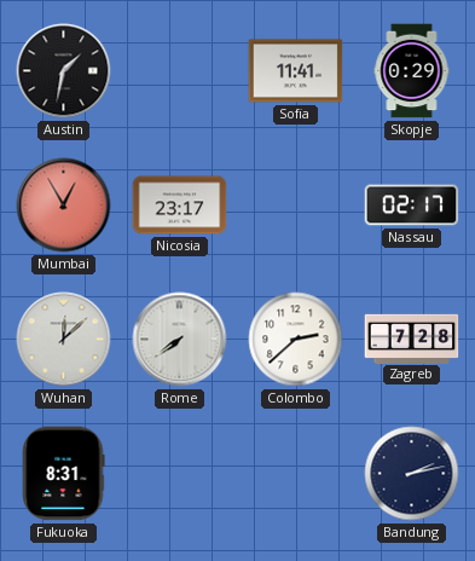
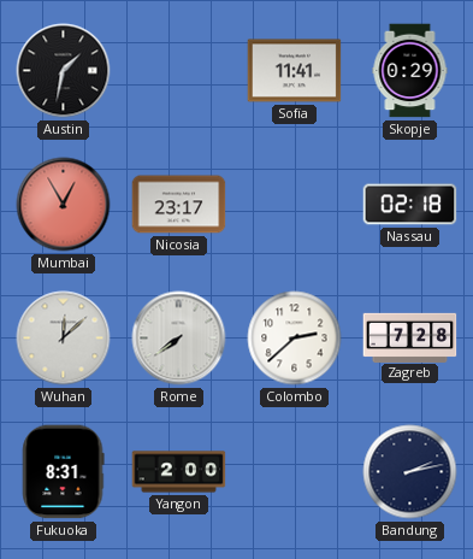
Nassau: 02:17 -> 02:18 (410, 205)
Yangon: none -> 2:00 (179, 472)
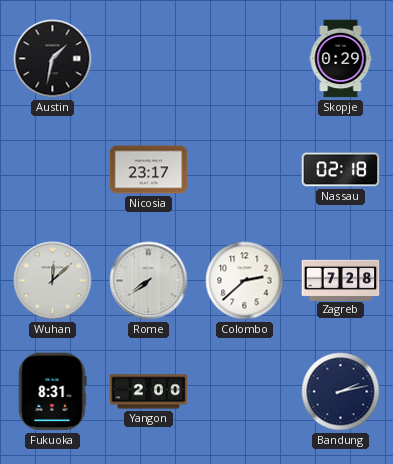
Sofia: 11:41 -> none (295, 71)
Mumbai: 12:55 -> none (64, 205)
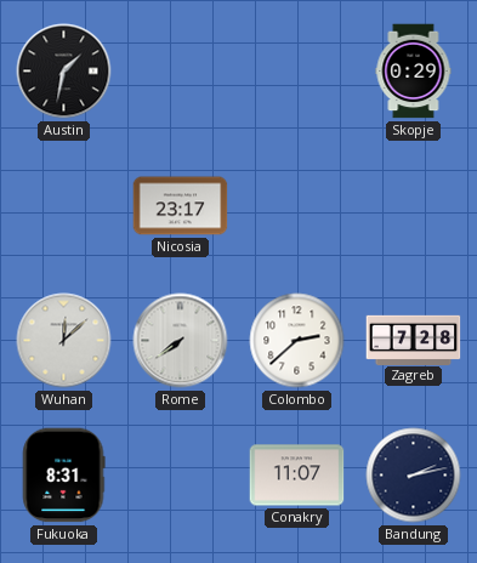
Nassau: 02:18 -> none (341, 170)
Yangon: 2:00 -> none (149, 392)
Conakry: none -> 11:07 (297, 476)
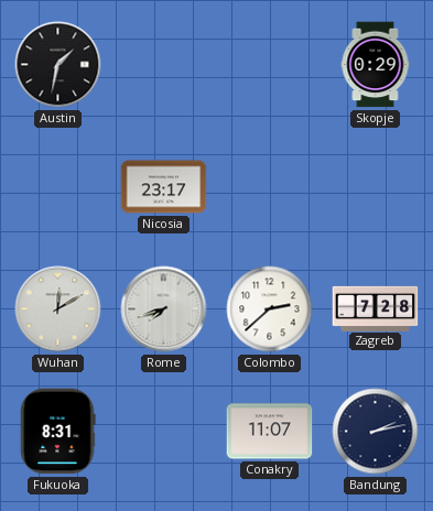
Wuhan: 12:08 -> 12:10 (58, 309)
Rome: 7:39 -> 7:42 (164, 309)
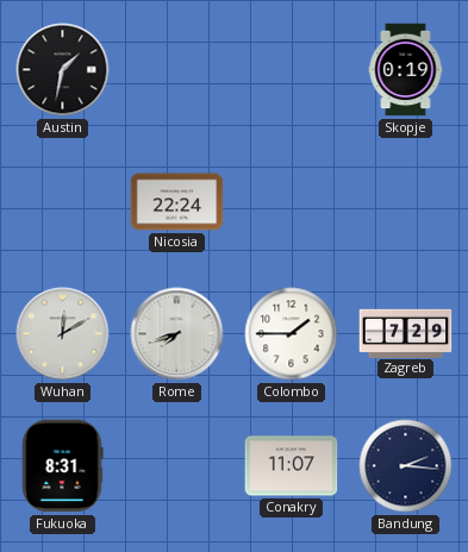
Skopje: 0:29 -> 0:19 (406, 70)
Nicosia: 23:17 -> 22:24 (177, 202)
Colombo: 2:38 -> 1:45 (292, 334)
Zagreb: 7:28 -> 7:29 (406, 333)
Bandung: 2:13 -> 2:16 (406, 466)
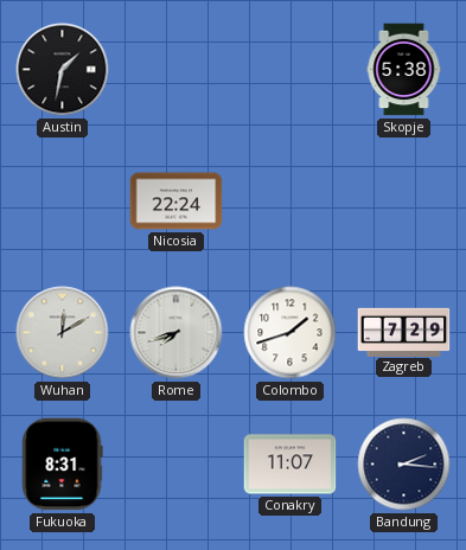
Skopje: 0:19 -> 5:38 (404, 70)
Colombo: 1:45 -> 1:42 (291, 333)
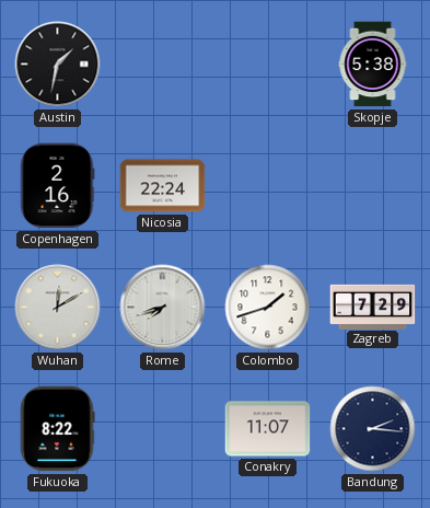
Copenhagen: none -> 2:16 (57, 186)
Fukuoka: 8:31 -> 8:22 (57, 429)
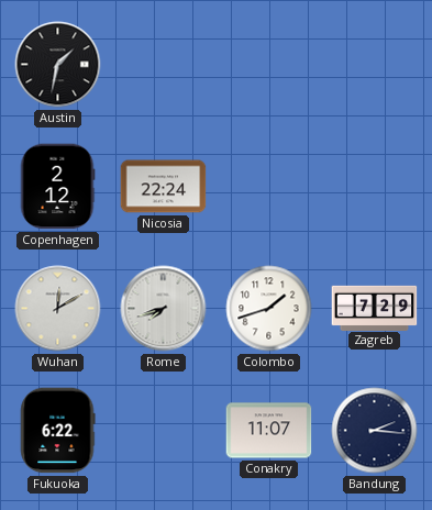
Skopje: 5:38 -> none (373, 65)
Copenhagen: 2:16 -> 2:12 (57, 187)
Fukuoka: 8:22 -> 6:22 (57, 431)
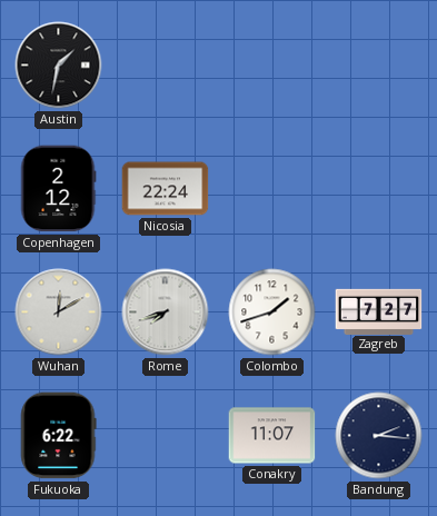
Zagreb: 7:29 -> 7:27 (379, 311)
